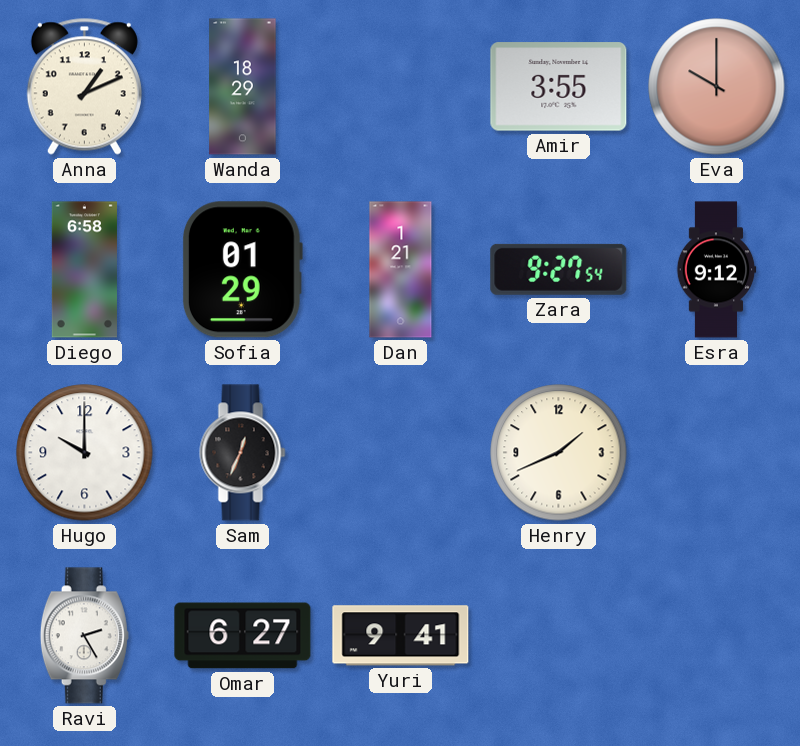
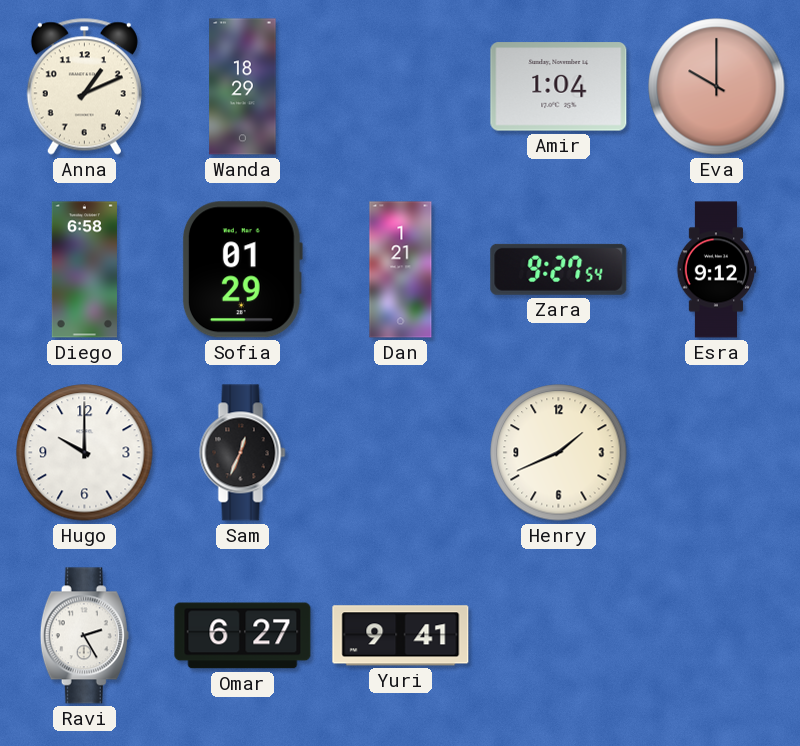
Amir: 3:55 -> 1:04 (559, 87)
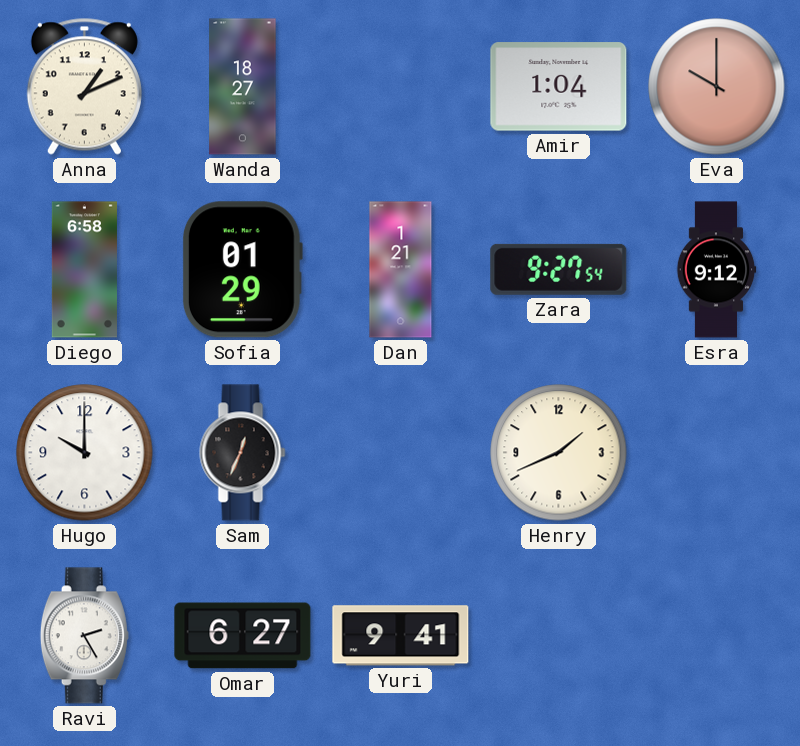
Wanda: 18:29 -> 18:27 (243, 87)
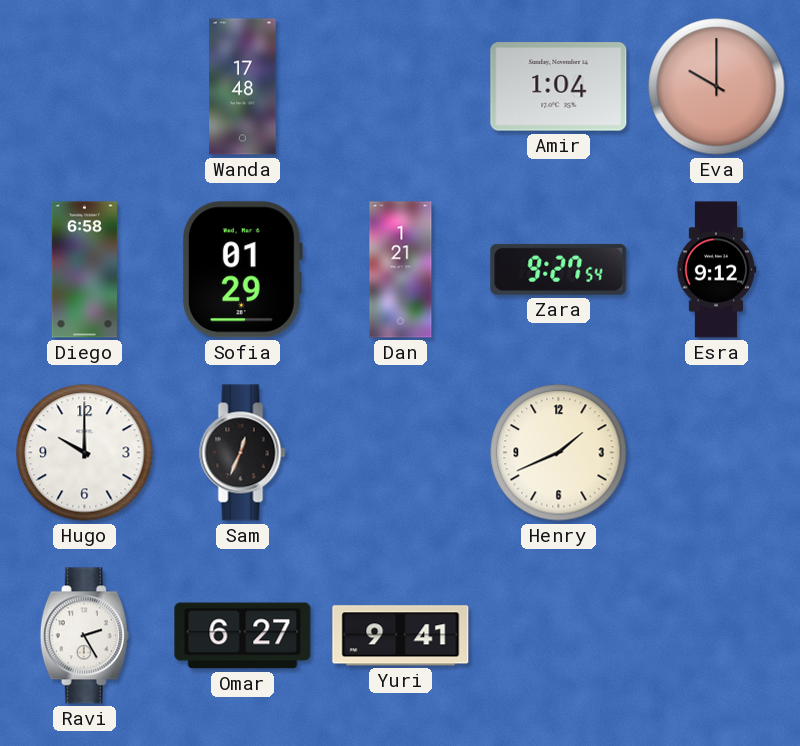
Anna: 1:11 -> none (84, 86)
Wanda: 18:27 -> 17:48 (243, 87)
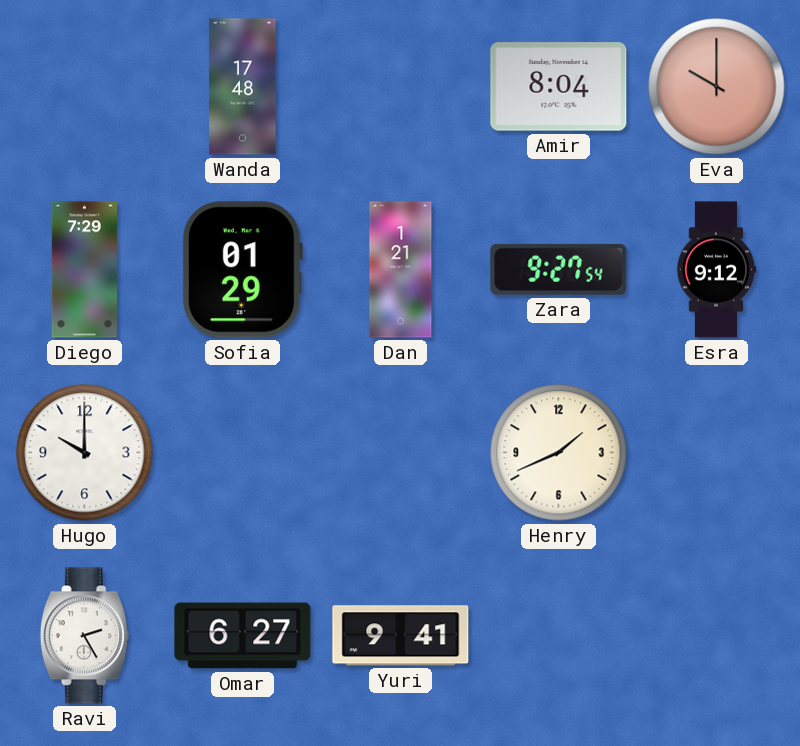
Amir: 1:04 -> 8:04 (559, 87)
Diego: 6:58 -> 7:29 (84, 270)
Sam: 12:34 -> none (243, 453)
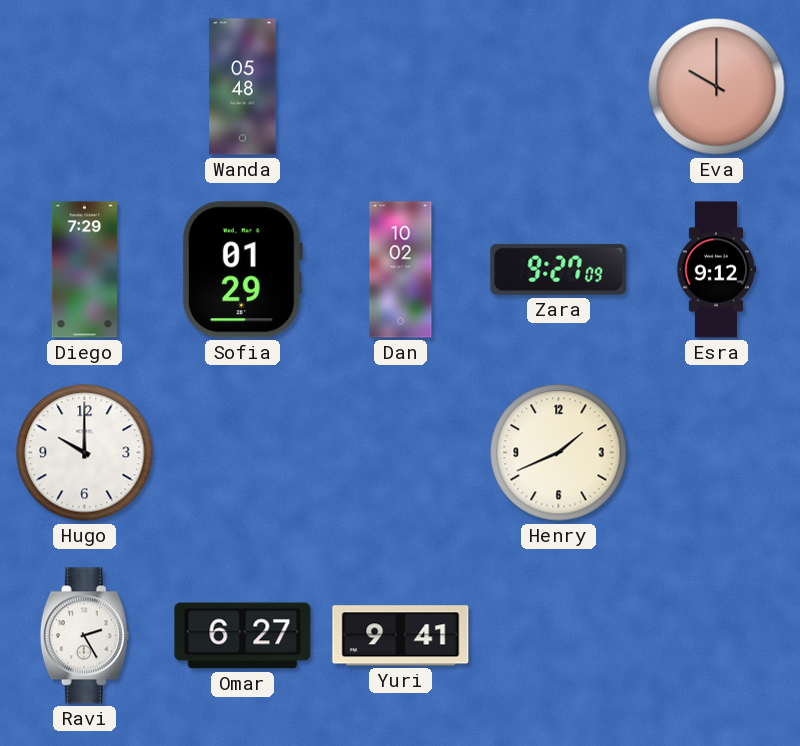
Wanda: 17:48 -> 05:48 (243, 87)
Amir: 8:04 -> none (559, 87)
Dan: 1:21 -> 10:02 (401, 270)
Zara: 9:27:54 -> 9:27:09 (559, 269)
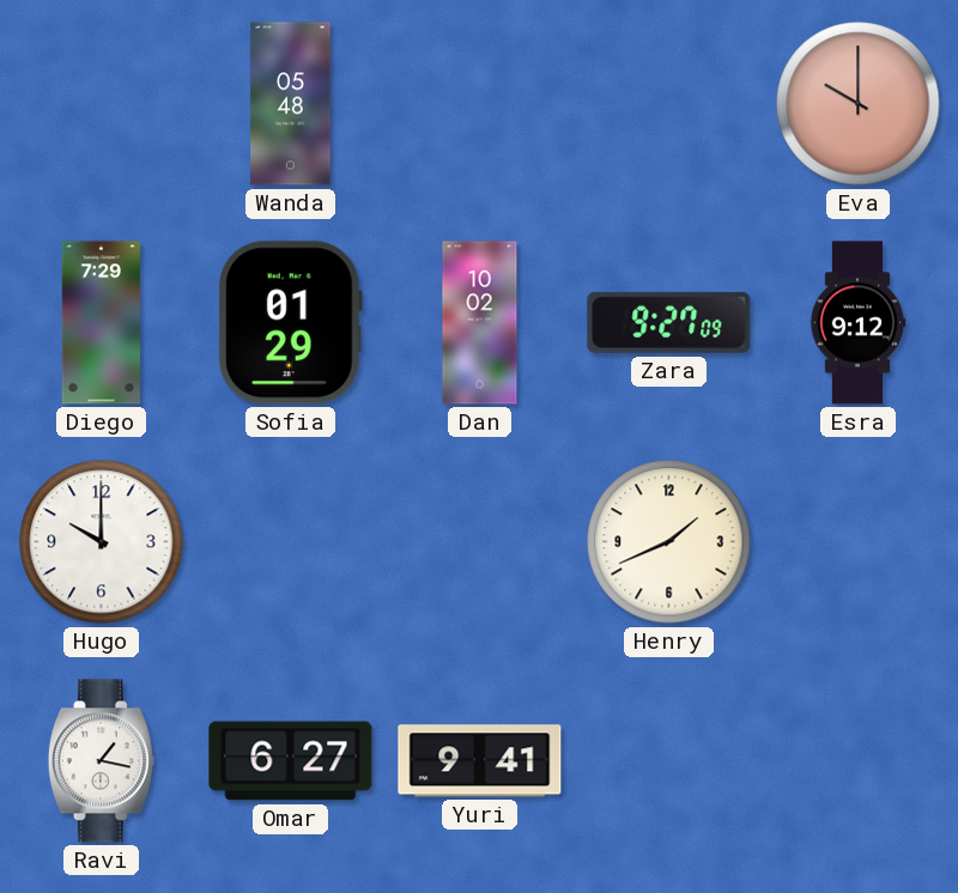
Ravi: 2:25 -> 1:17 (101, 761)
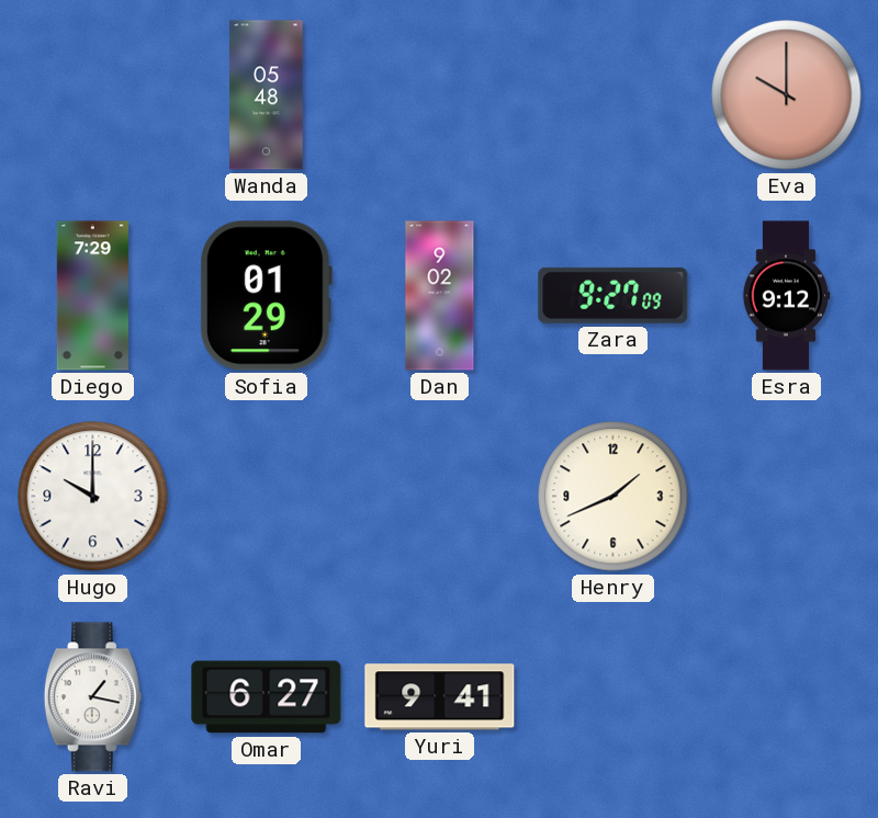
Dan: 10:02 -> 9:02 (440, 296)
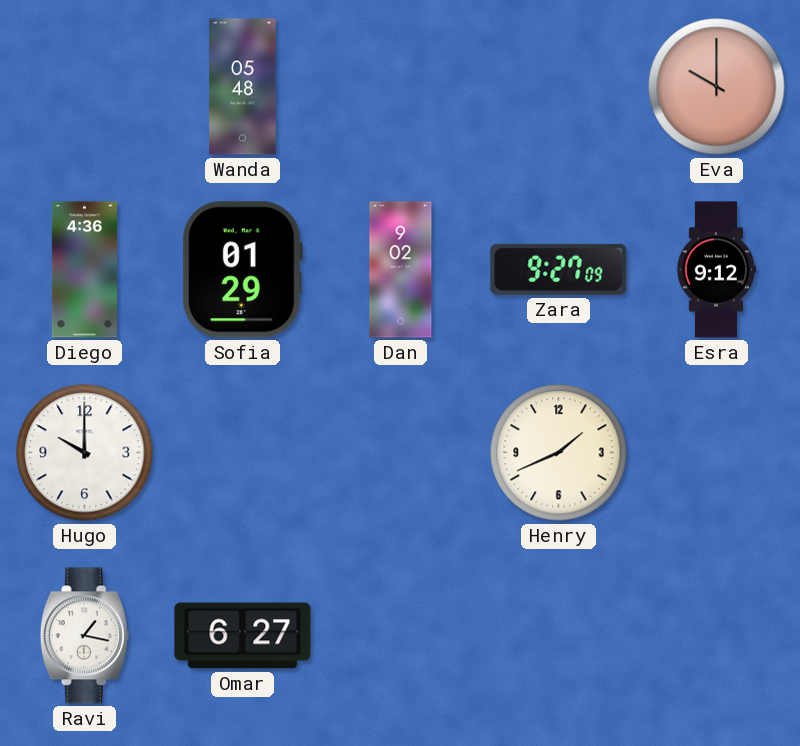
Diego: 7:29 -> 4:36 (84, 270)
Yuri: 9:41 -> none (440, 697)
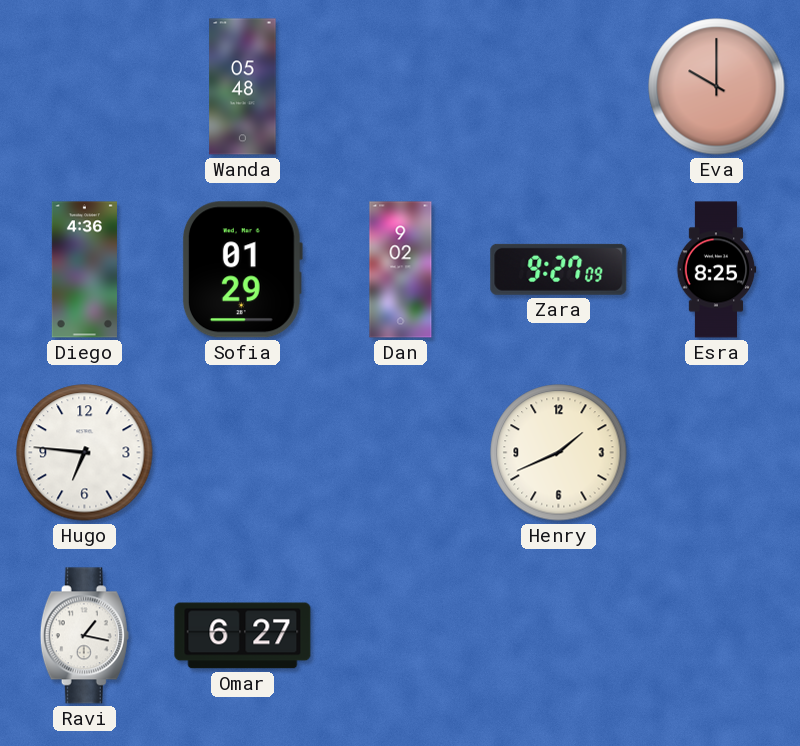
Esra: 9:12 -> 8:25 (716, 270)
Hugo: 10:00 -> 6:46 (85, 453)
